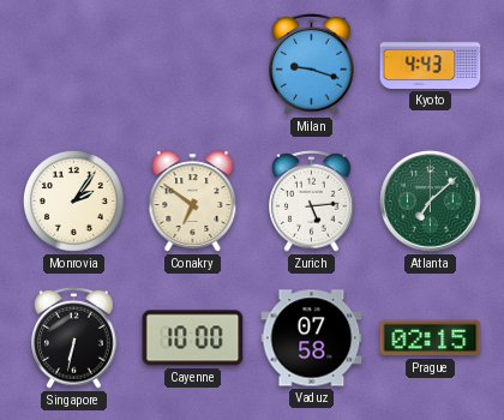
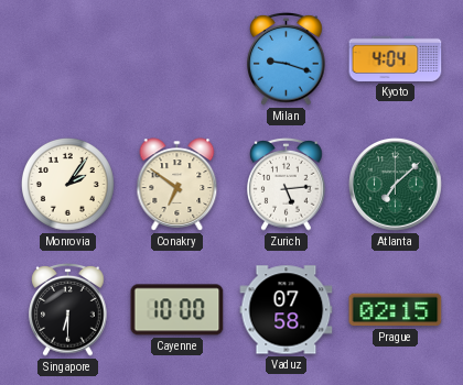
Kyoto: 4:43 -> 4:04 (396, 58)
Singapore: 6:32 -> 6:30 (68, 310)
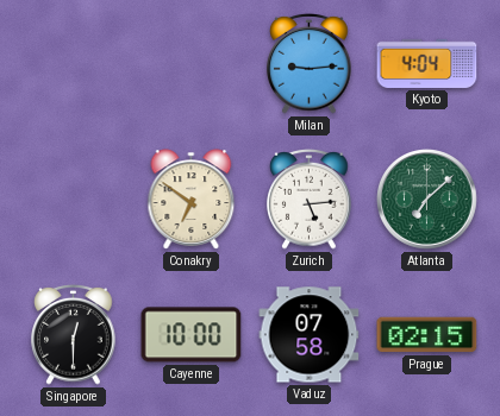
Milan: 9:18 -> 9:14 (310, 64)
Monrovia: 2:06 -> none (67, 184)
Singapore: 6:30 -> 12:30 (74, 335)
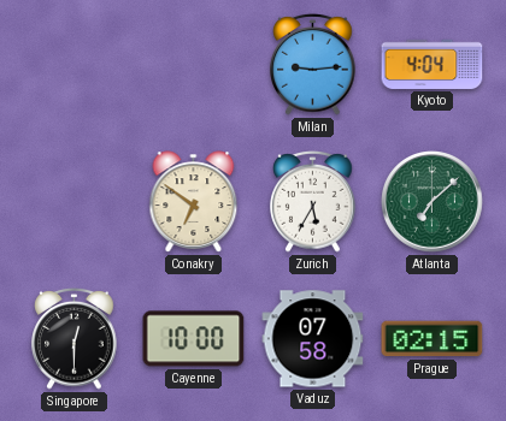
Zurich: 5:14 -> 5:35 (313, 202)
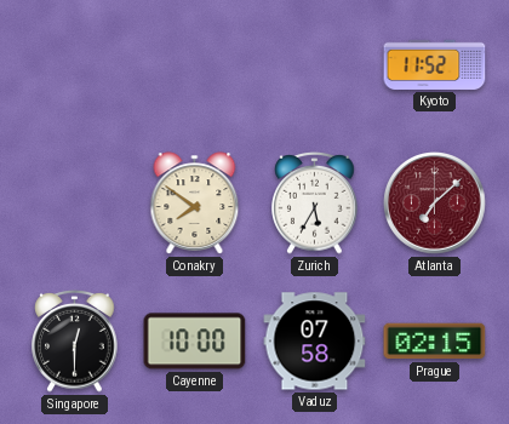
Milan: 9:14 -> none (313, 65)
Kyoto: 4:04 -> 11:52 (435, 64)
Conakry: 6:51 -> 7:51 (195, 204)
Atlanta dial: green -> burgundy (435, 204)
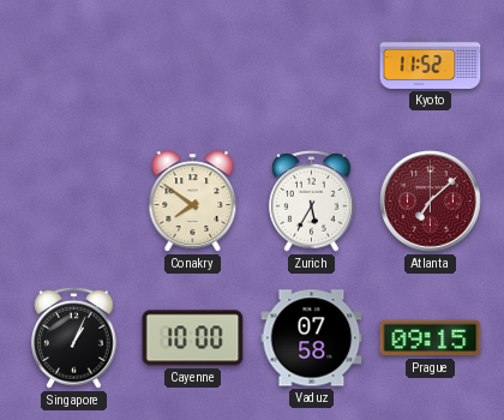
Singapore: 12:30 -> 1:04 (74, 338)
Prague: 02:15 -> 09:15 (431, 338)
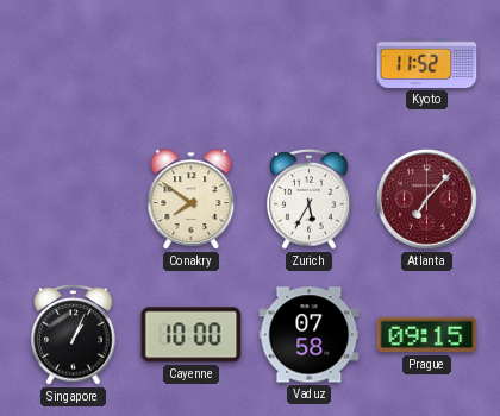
Atlanta: 7:08 -> 7:07 (427, 200)
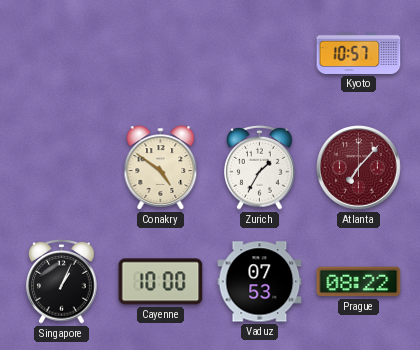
Kyoto: 11:52 -> 10:57 (359, 53)
Conakry: 7:51 -> 4:51 (161, 168)
Zurich: 5:35 -> 1:35 (260, 168)
Vaduz: 07:58 -> 07:53 (260, 282)
Prague: 09:15 -> 08:22 (359, 282)
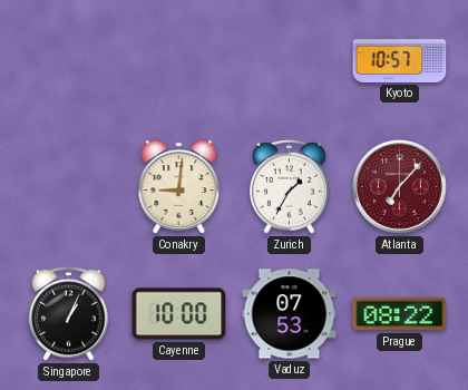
Conakry: 4:51 -> 9:01 (179, 187)
